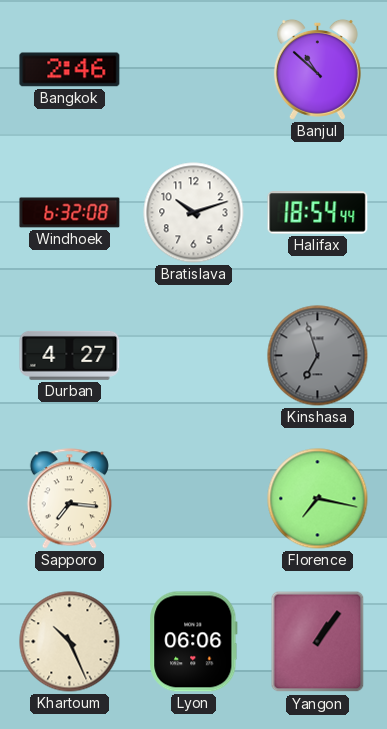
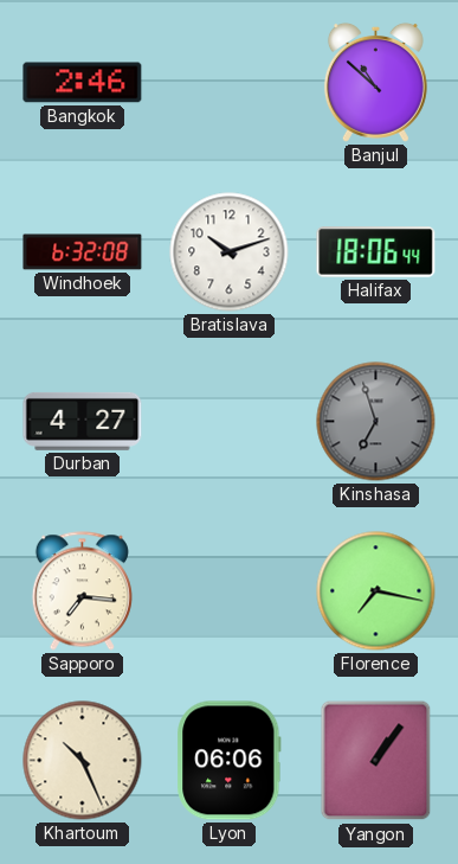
Halifax: 18:54 -> 18:06 (376, 252)
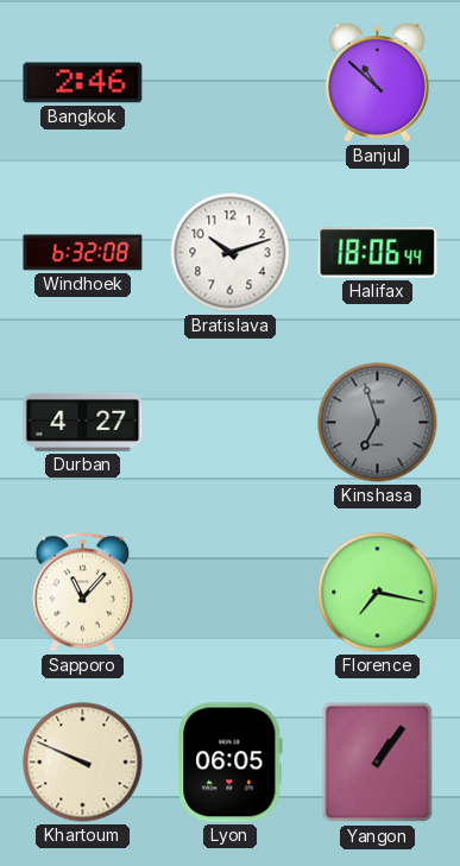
Sapporo: 7:16 -> 11:07 (82, 593)
Khartoum: 10:26 -> 9:49 (83, 763)
Lyon: 06:06 -> 06:05 (231, 763)
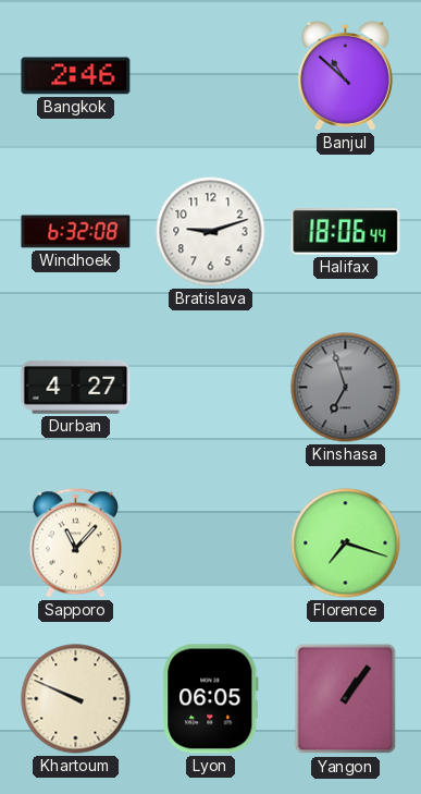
Bratislava: 10:12 -> 9:12 (211, 232)
Florence: 7:17 -> 7:18 (346, 543)
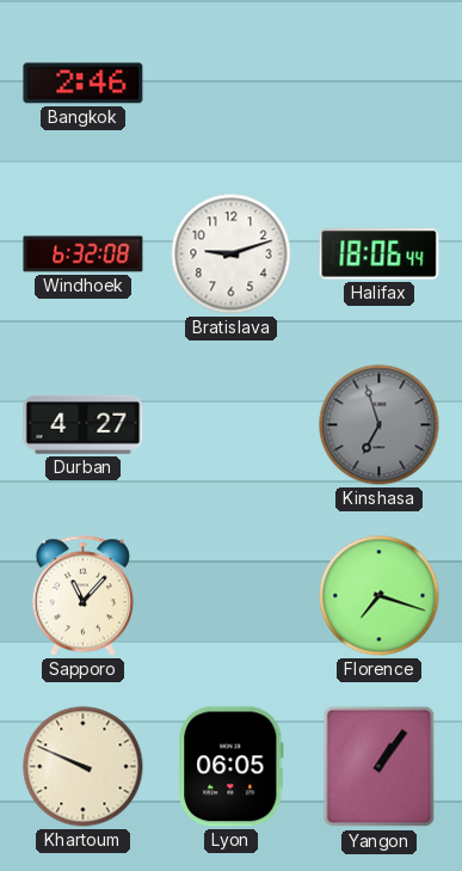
Banjul: 10:52 -> none (345, 75)
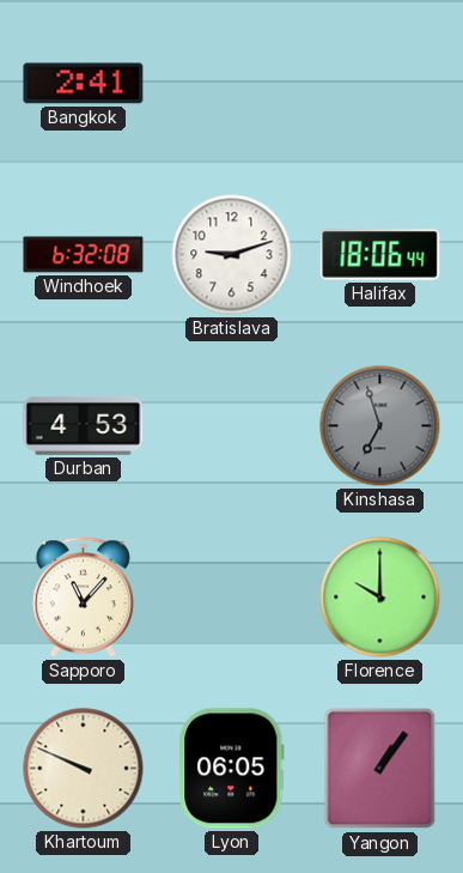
Bangkok: 2:46 -> 2:41 (84, 84)
Durban: 4:27 -> 4:53 (84, 425)
Florence: 7:18 -> 10:00 (380, 598)
